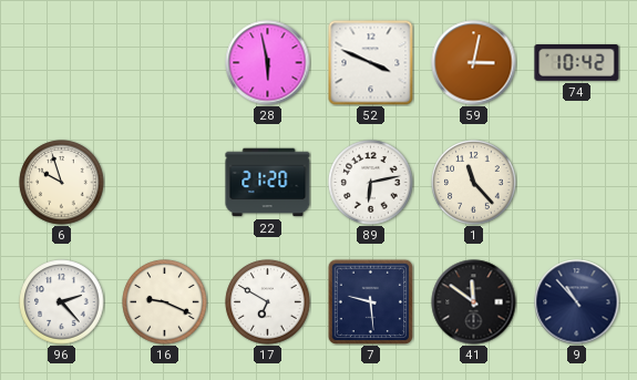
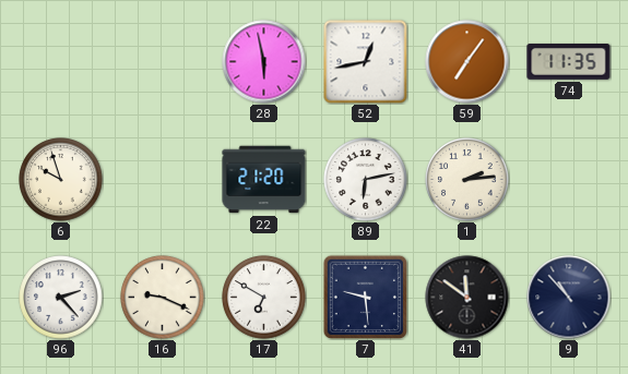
52: 3:49 -> 12:43 (366, 62)
59: 3:02 -> 7:06 (467, 62)
74: 10:42 -> 11:35 (569, 62)
1: 11:23 -> 2:14 (467, 180)
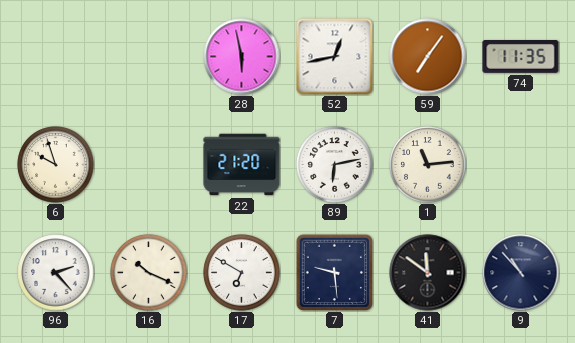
1: 2:14 -> 11:14 (428, 165)
16: 9:19 -> 10:19 (149, 273)
